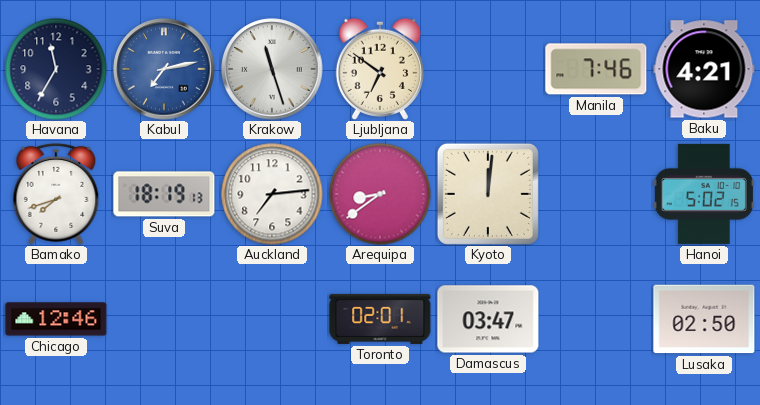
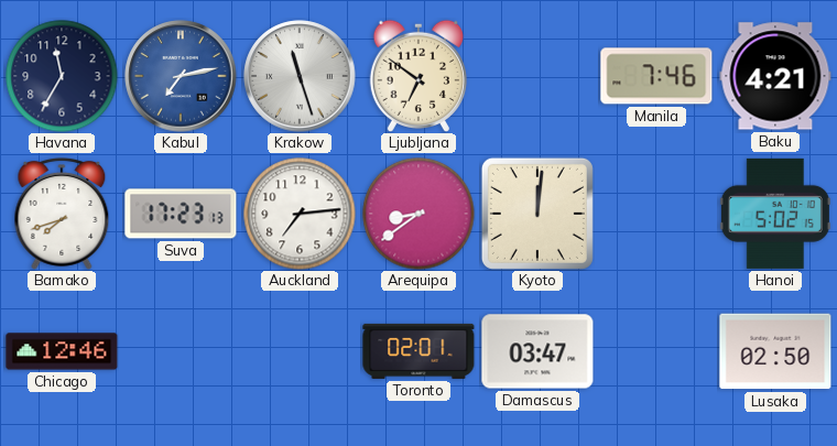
Suva: 18:19 -> 17:23 (181, 214)
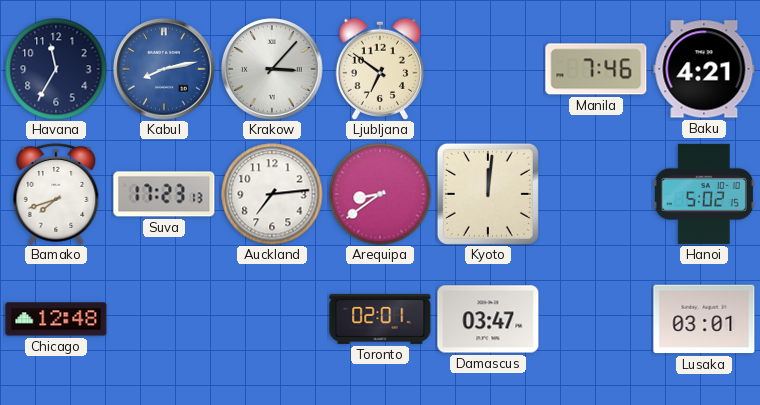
Kabul: 7:13 -> 8:13 (164, 69)
Krakow: 11:27 -> 3:07 (272, 69)
Chicago: 12:46 -> 12:48 (56, 319)
Lusaka: 02:50 -> 03:01 (704, 319)
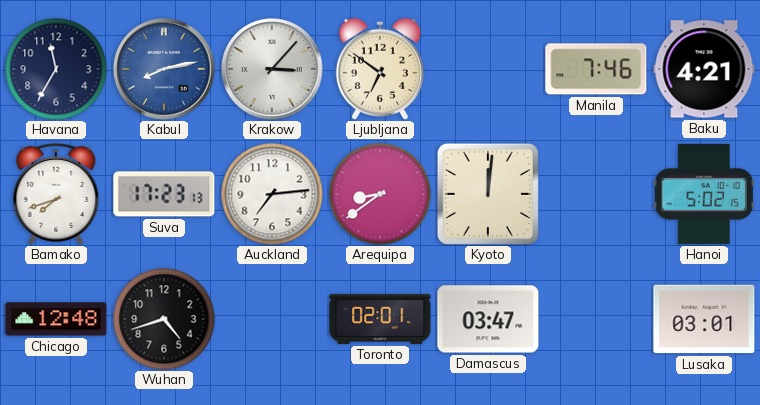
Wuhan: none -> 4:42 (164, 319)
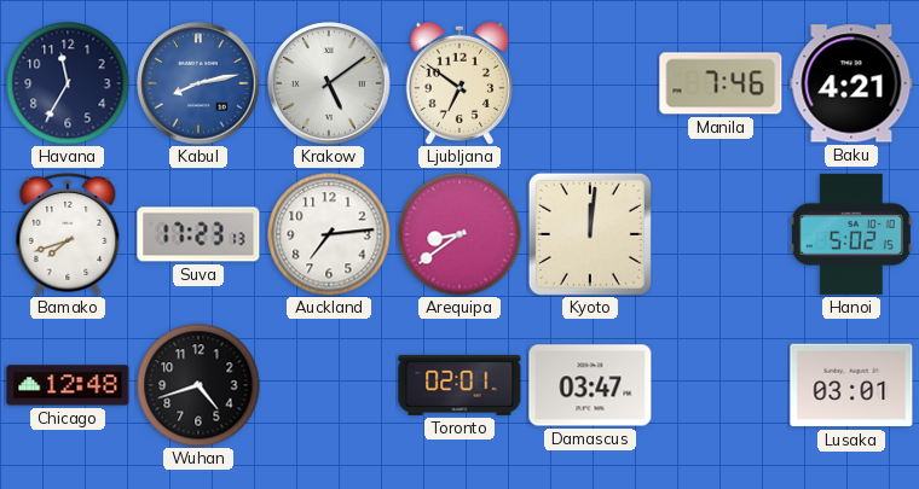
Krakow: 3:07 -> 5:09 (329, 83)
